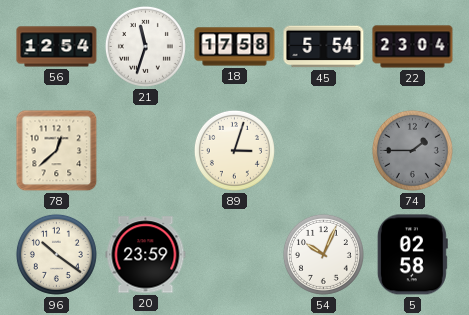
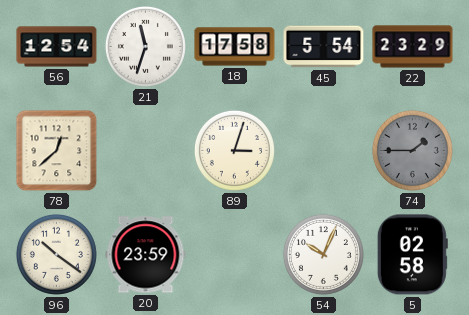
22: 23:04 -> 23:29 (413, 47)
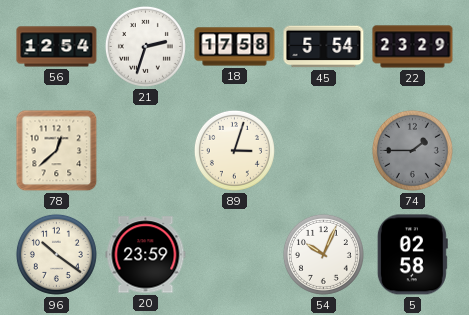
21: 11:33 -> 2:33 (145, 46)
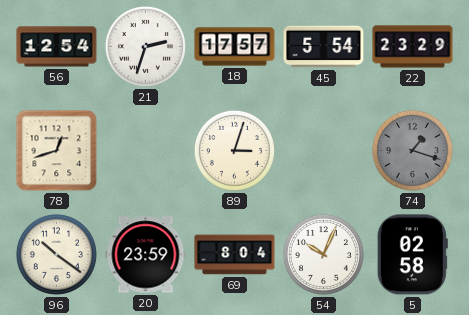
18: 17:58 -> 17:57 (235, 47)
78: 12:38 -> 12:42 (57, 151)
74: 1:45 -> 1:18 (412, 150)
69: none -> 8:04 (235, 255)
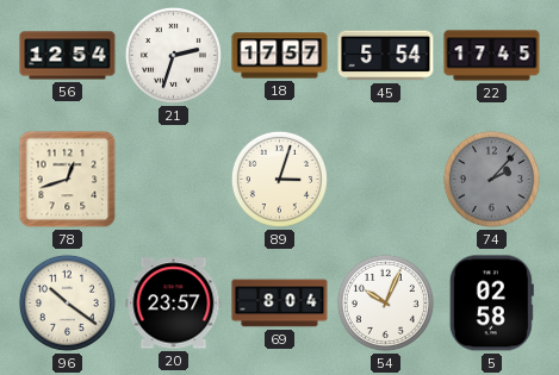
22: 23:29 -> 17:45 (492, 56)
74: 1:18 -> 2:07 (491, 179)
20: 23:59 -> 23:57 (174, 304)
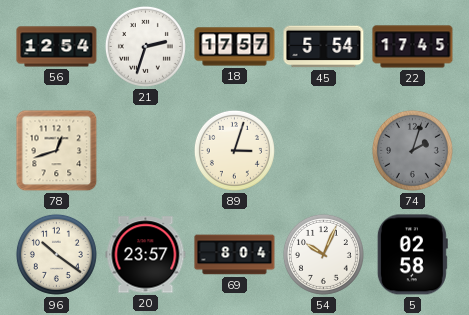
74: 2:07 -> 2:03 (412, 150)
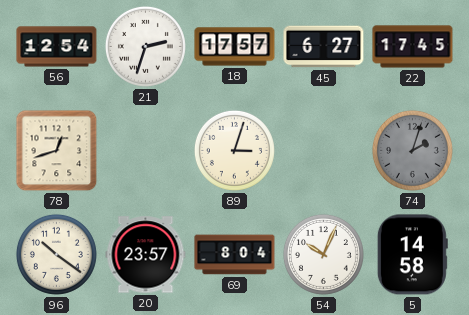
45: 5:54 -> 6:27 (324, 47)
5: 02:58 -> 14:58 (412, 255)
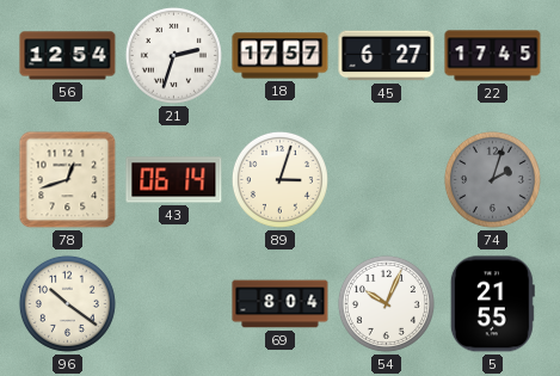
43: none -> 06:14 (174, 180)
20: 23:57 -> none (146, 255)
5: 14:58 -> 21:55 (492, 304)
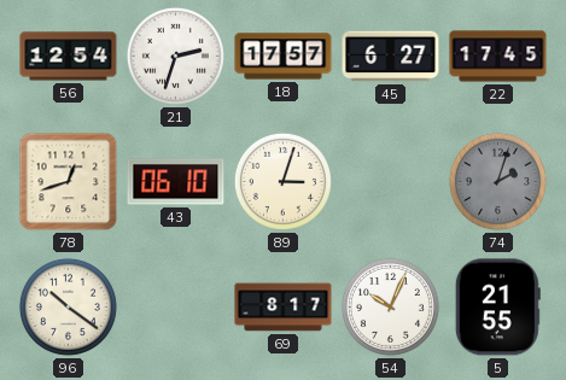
43: 06:14 -> 06:10 (176, 182)
69: 8:04 -> 8:17 (284, 308)
